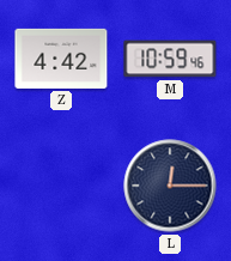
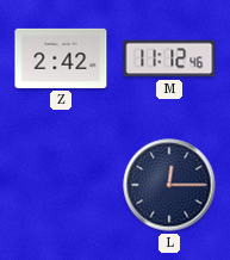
Z: 4:42 -> 2:42 (61, 58)
M: 10:59 -> 11:12 (169, 58)
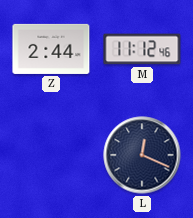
Z: 2:42 -> 2:44 (51, 49)
L: 12:15 -> 12:19 (142, 155)
